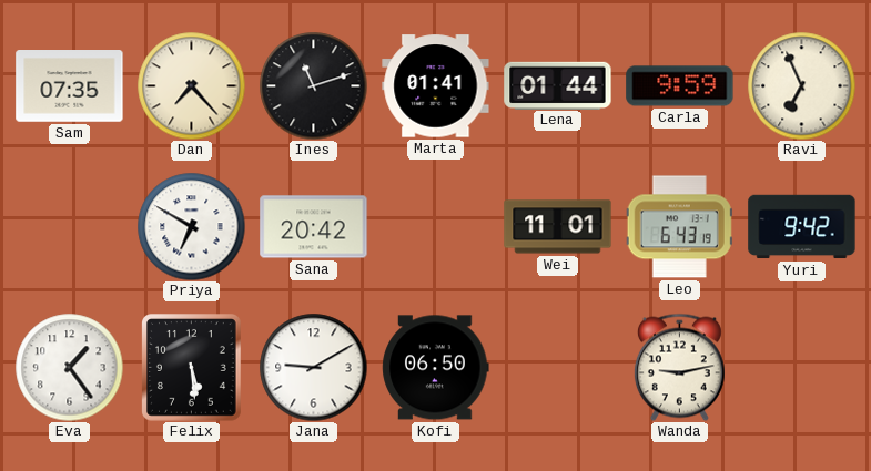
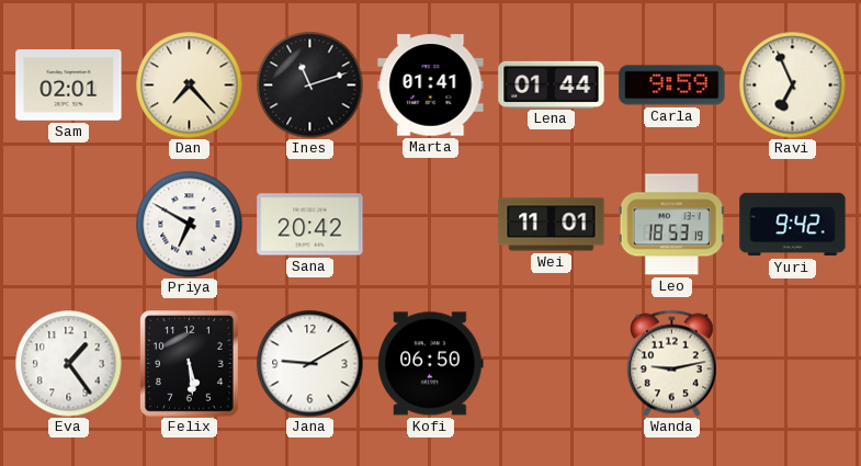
Sam: 07:35 -> 02:01 (69, 86)
Leo: 6:43 -> 18:53 (671, 225)
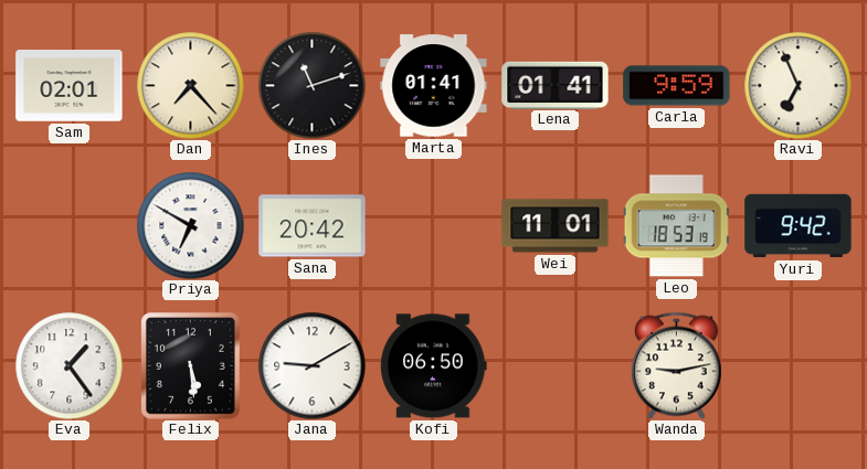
Lena: 01:44 -> 01:41 (556, 85)
